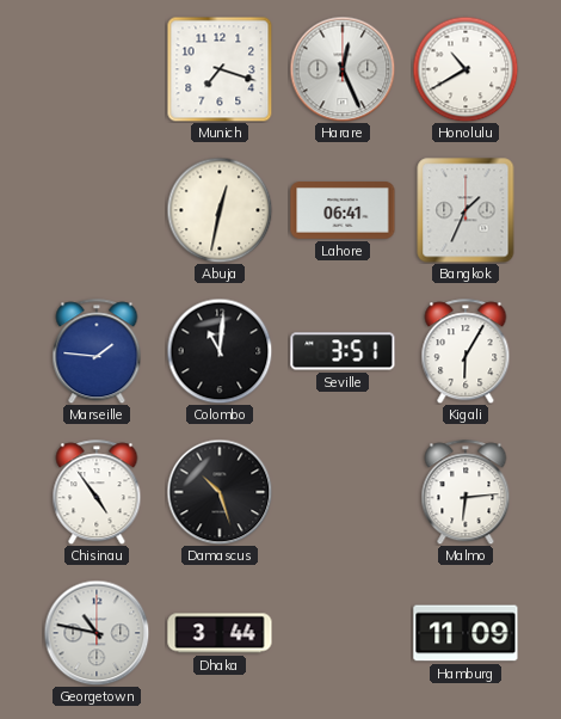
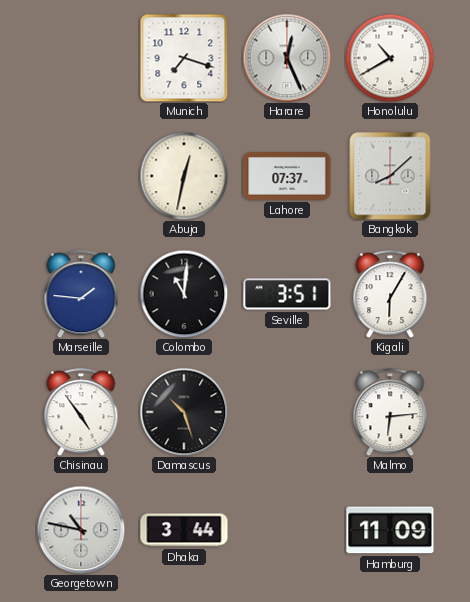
Lahore: 06:41 -> 07:37 (287, 176)
Bangkok: 1:34 -> 8:08 (390, 176)
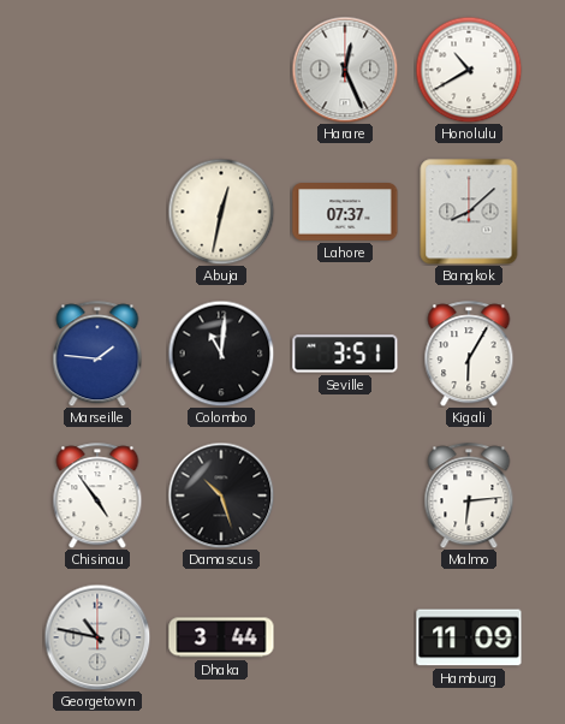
Munich: 7:18 -> none (184, 58)
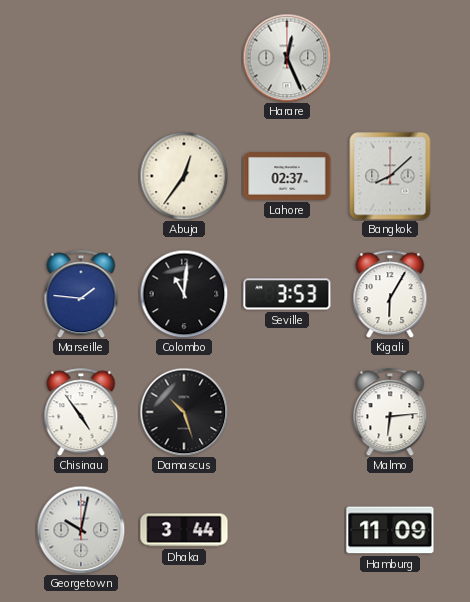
Honolulu: 10:40 -> none (469, 70)
Abuja: 12:32 -> 12:36 (184, 176)
Lahore: 07:37 -> 02:37 (287, 176)
Seville: 3:51 -> 3:53 (287, 294)
Georgetown: 10:47 -> 10:02 (81, 530)
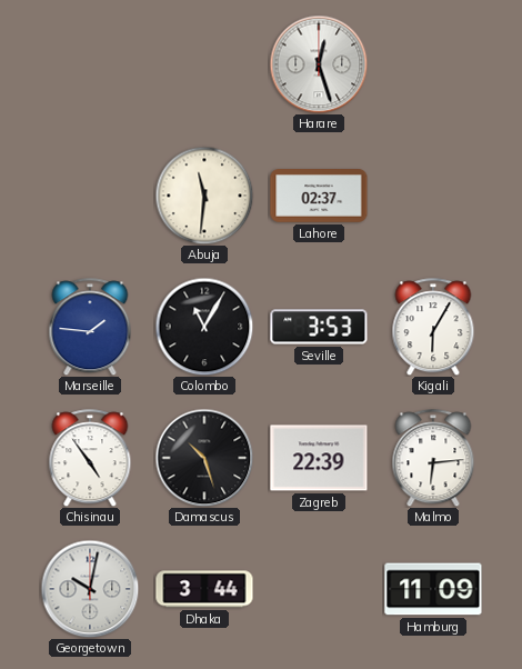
Harare: 12:26 -> 12:27 (319, 64)
Abuja: 12:36 -> 11:31 (204, 196)
Bangkok: 8:08 -> none (390, 176)
Colombo: 11:01 -> 11:05 (204, 327)
Zagreb: none -> 22:39 (319, 458)
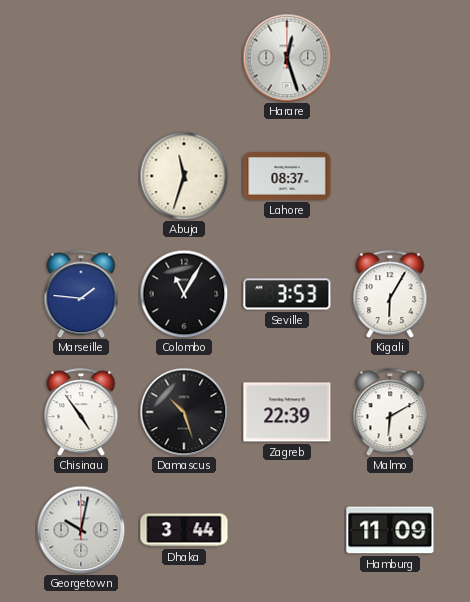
Abuja: 11:31 -> 11:33 (184, 176)
Lahore: 02:37 -> 08:37 (287, 176)
Malmo: 6:14 -> 6:10 (390, 412)
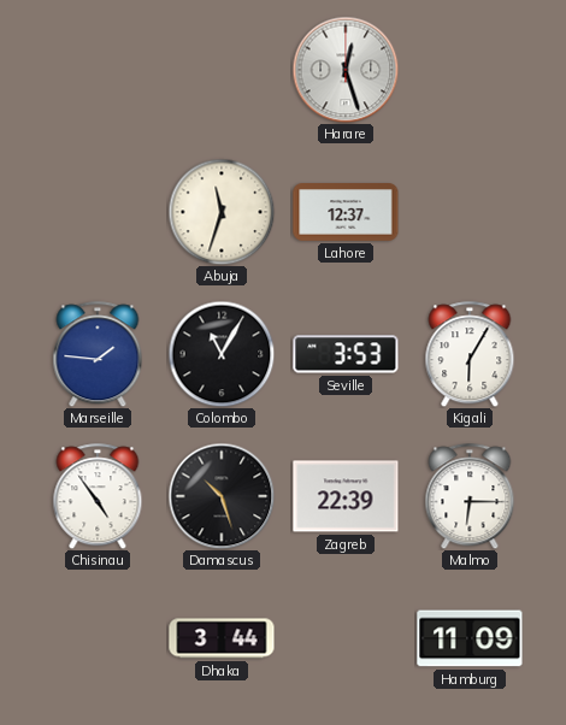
Lahore: 08:37 -> 12:37 (346, 212)
Malmo: 6:10 -> 6:15 (470, 496)
Georgetown: 10:02 -> none (81, 530)
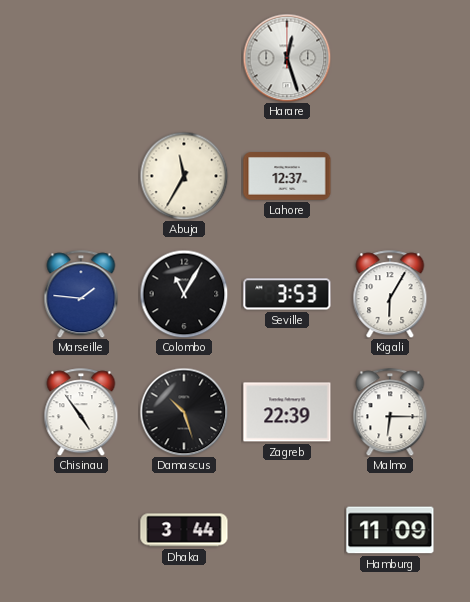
Abuja: 11:33 -> 11:35 (184, 176)
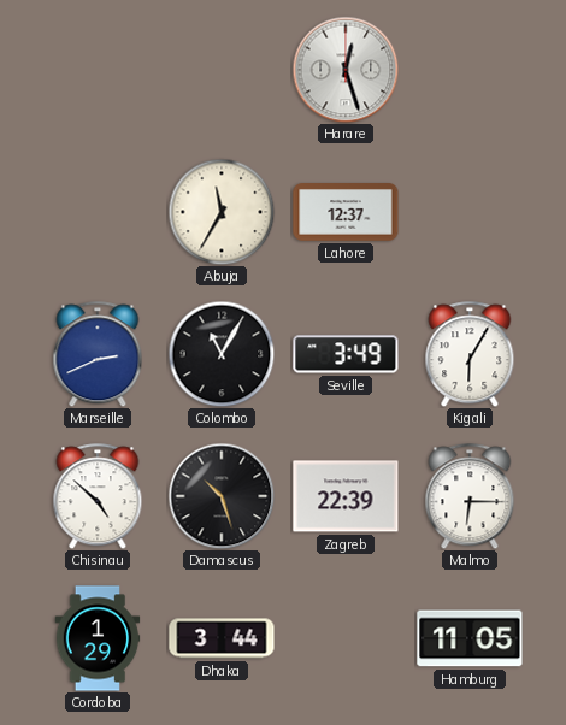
Marseille: 1:46 -> 2:41 (98, 354)
Seville: 3:53 -> 3:49 (346, 354)
Chisinau: 4:54 -> 4:52 (98, 496)
Cordoba: none -> 1:29 (98, 638)
Hamburg: 11:09 -> 11:05 (470, 638)
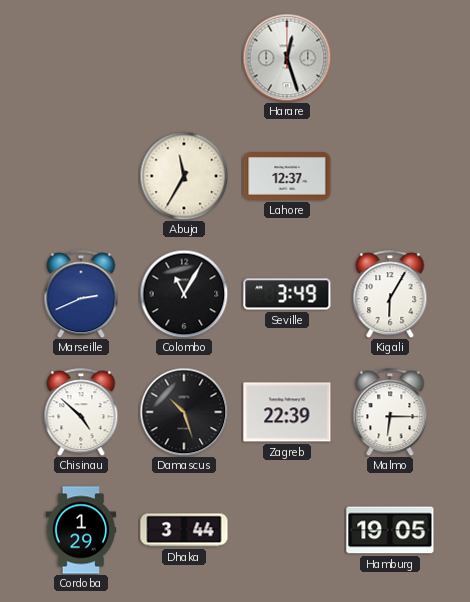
Hamburg: 11:05 -> 19:05 (390, 530)
